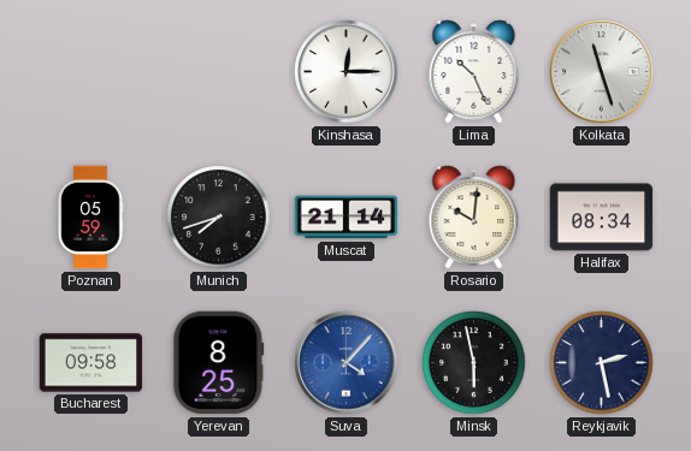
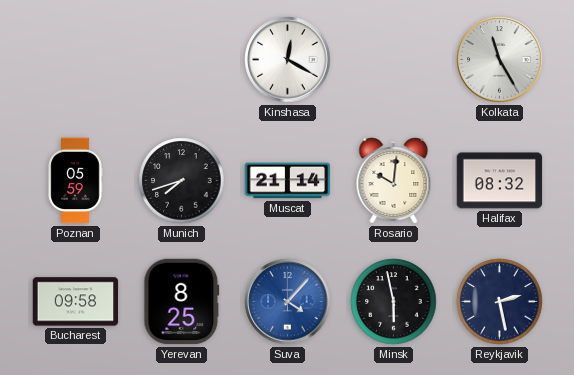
Kinshasa: 12:15 -> 12:20 (288, 60)
Lima: 10:26 -> none (474, 72)
Kolkata: 11:27 -> 11:25 (500, 60)
Halifax: 08:34 -> 08:32 (500, 181)
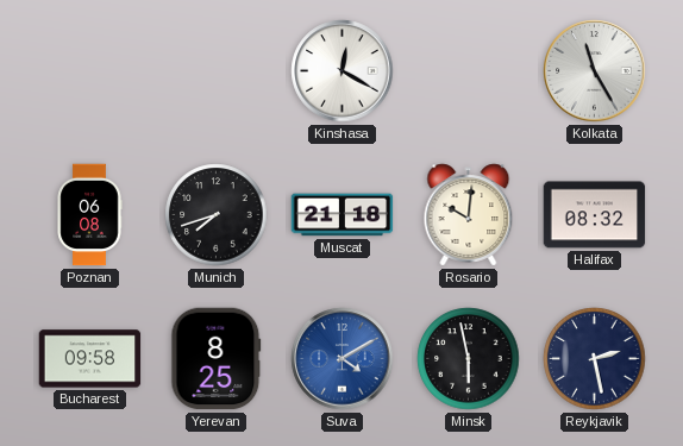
Poznan: 05:59 -> 06:08 (89, 215)
Muscat: 21:14 -> 21:18 (343, 215)
Suva: 4:07 -> 4:10 (343, 359)
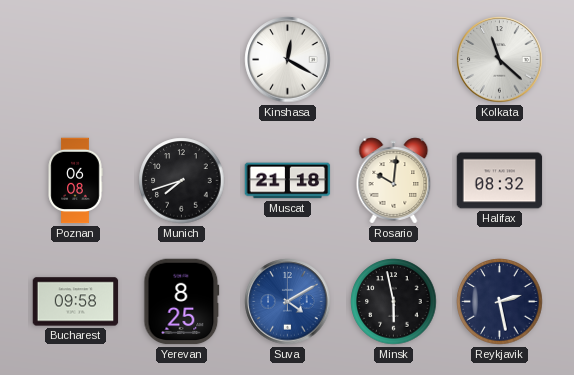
Kolkata: 11:25 -> 11:22 (500, 60)
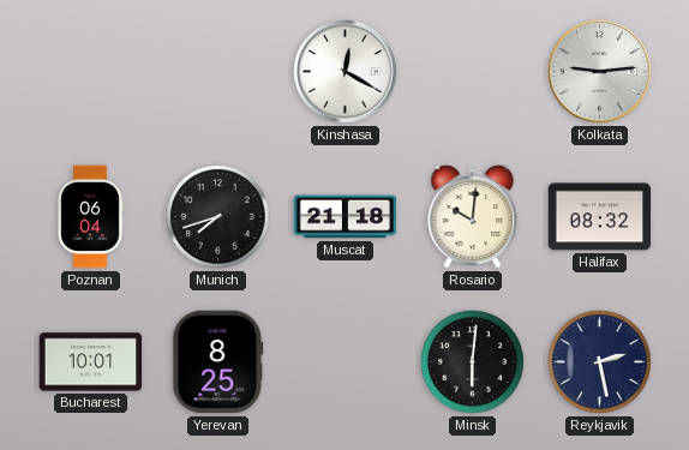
Kolkata: 11:22 -> 9:14 (600, 72)
Poznan: 06:08 -> 06:04 (90, 217)
Bucharest: 09:58 -> 10:01 (91, 362)
Suva: 4:10 -> none (288, 302)
Minsk: 5:58 -> 6:01 (473, 362)
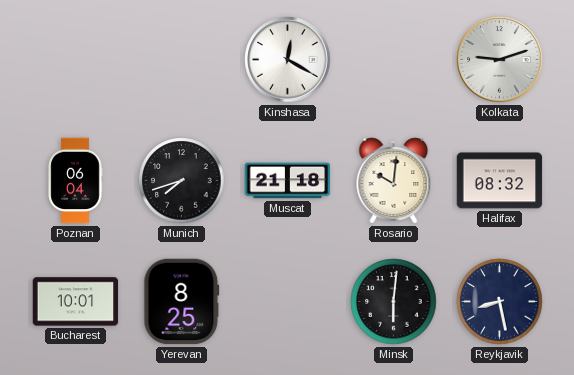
Kolkata: 9:14 -> 9:12 (500, 60)
Reykjavik: 2:28 -> 8:28 (500, 302)
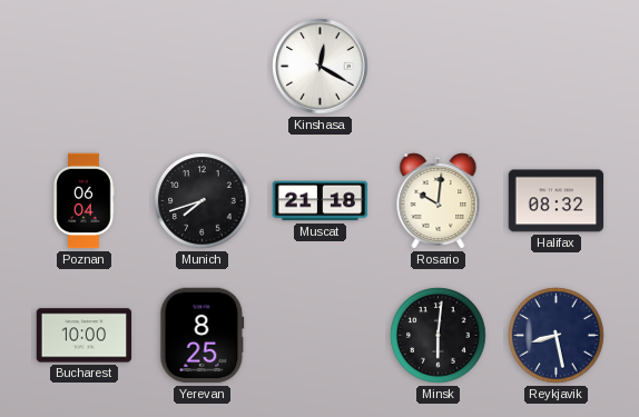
Kolkata: 9:12 -> none (500, 60)
Bucharest: 10:01 -> 10:00 (85, 336)
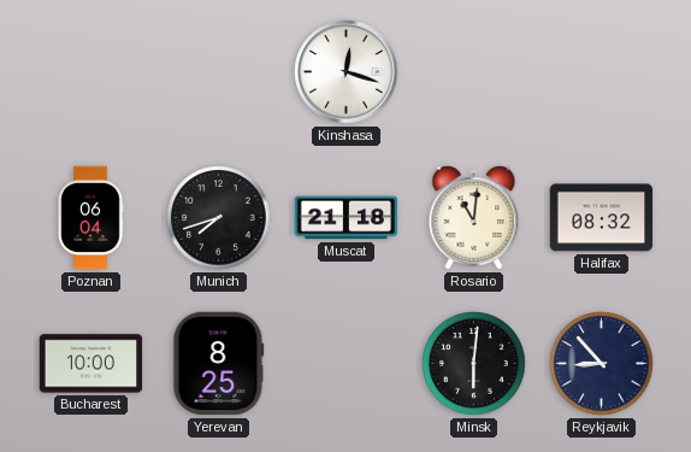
Kinshasa: 12:20 -> 12:18 (347, 72)
Rosario: 10:01 -> 11:01 (474, 218)
Reykjavik: 8:28 -> 8:53 (602, 364)
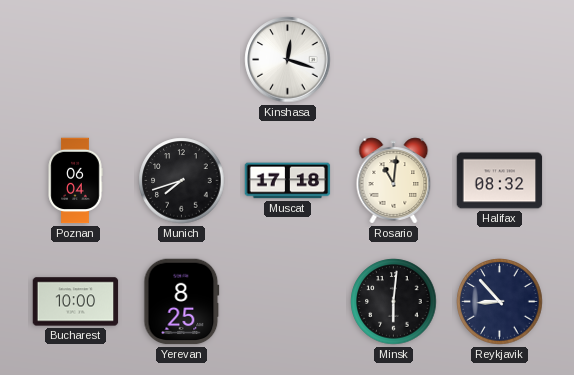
Muscat: 21:18 -> 17:18 (288, 181)
